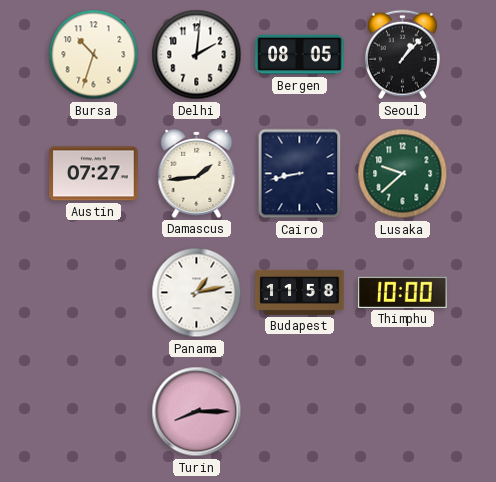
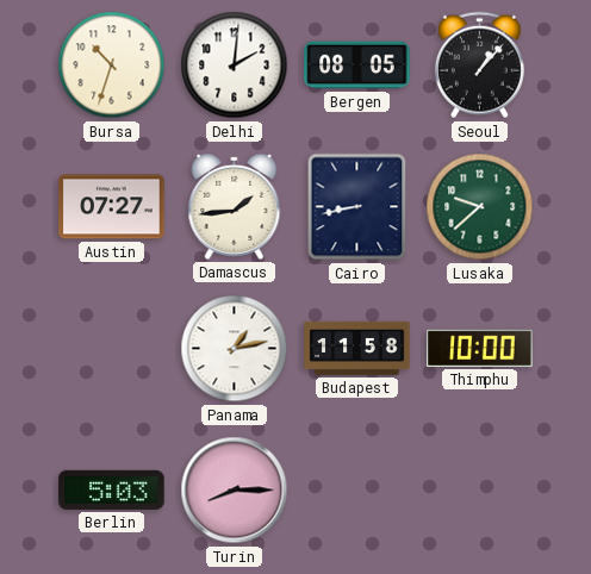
Berlin: none -> 5:03 (112, 489)
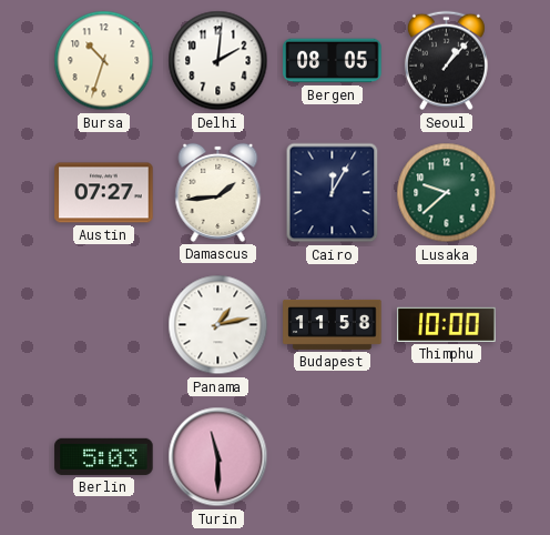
Cairo: 8:43 -> 12:05 (333, 193)
Turin: 8:15 -> 11:30 (218, 457)
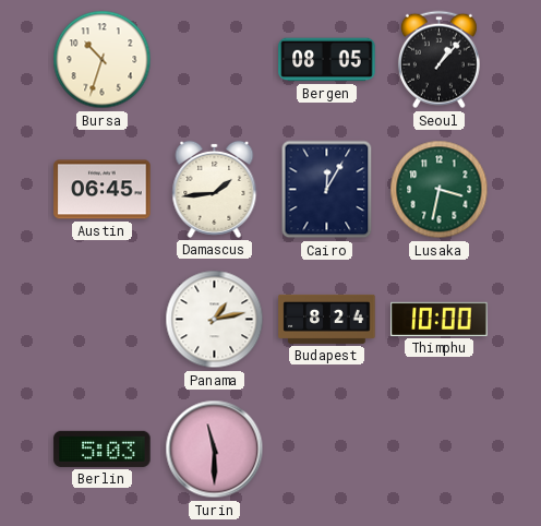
Delhi: 2:01 -> none (218, 61)
Austin: 07:27 -> 06:45 (103, 190)
Lusaka: 9:38 -> 3:32 (440, 190)
Budapest: 11:58 -> 8:24 (327, 319)
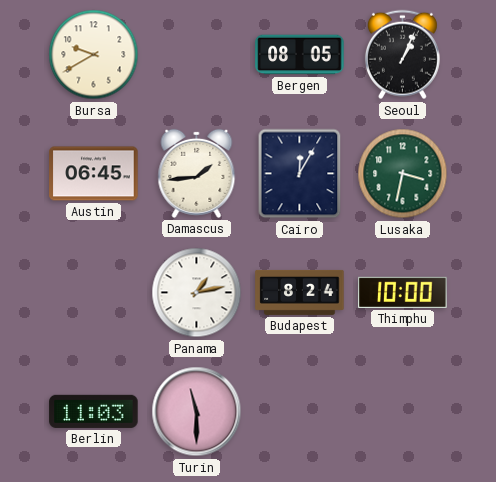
Bursa: 10:33 -> 9:40 (94, 55)
Seoul: 1:07 -> 1:04 (402, 55)
Berlin: 5:03 -> 11:03 (94, 411)
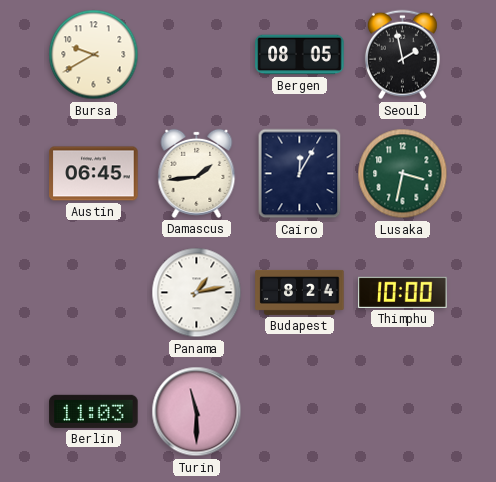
Seoul: 1:04 -> 1:58 (402, 55)
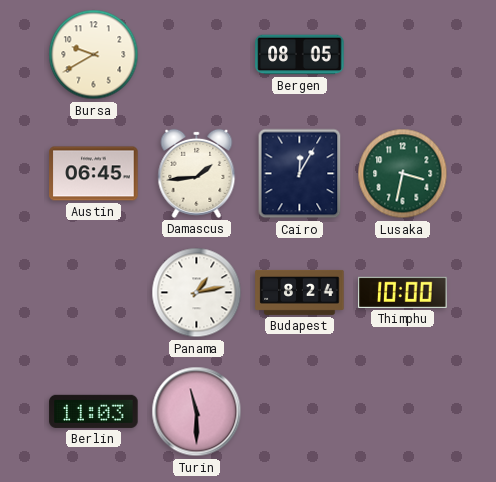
Seoul: 1:58 -> none (402, 55)
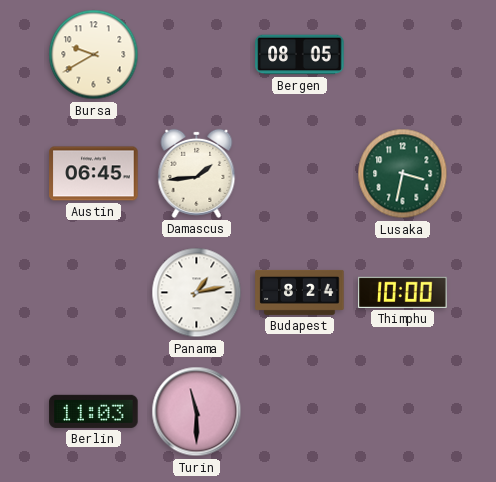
Cairo: 12:05 -> none (300, 174)
